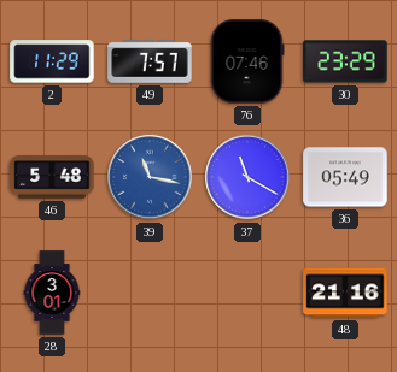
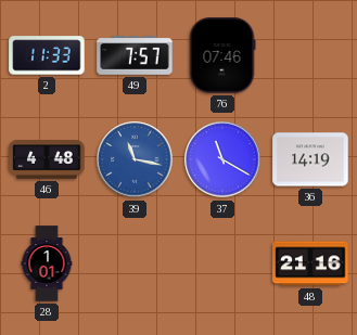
2: 11:29 -> 11:33 (47, 55)
30: 23:29 -> none (345, 61)
46: 5:48 -> 4:48 (47, 159)
36: 05:49 -> 14:19 (310, 159)
28: 3:01 -> 1:01 (47, 263)
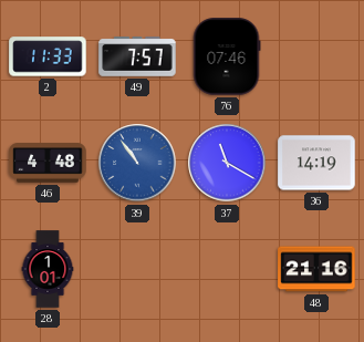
39: 11:17 -> 10:54 (137, 163)
